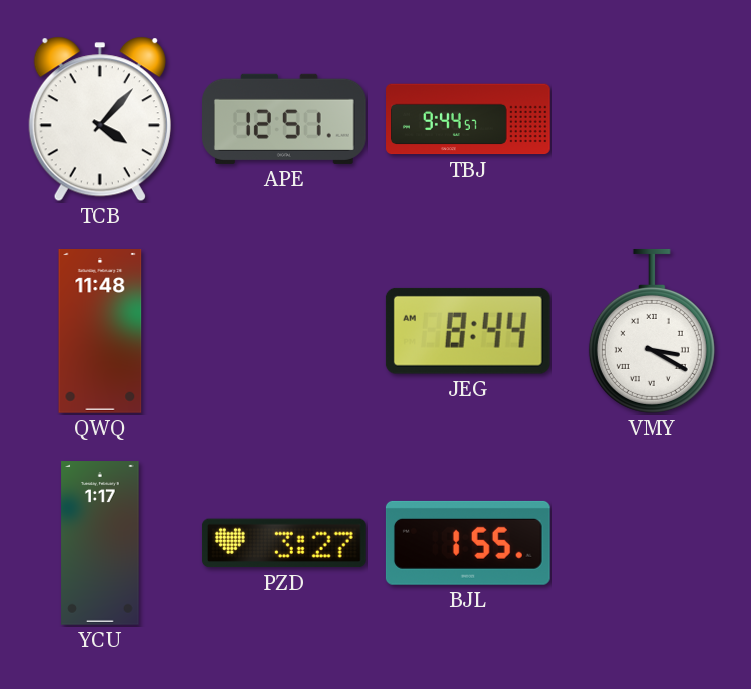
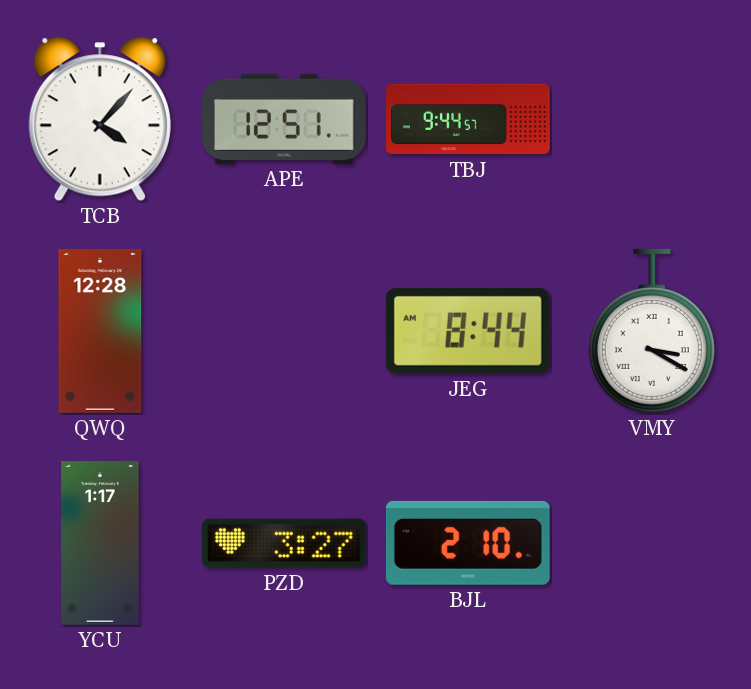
QWQ: 11:48 -> 12:28 (100, 332)
BJL: 1:55 -> 2:10 (468, 543)
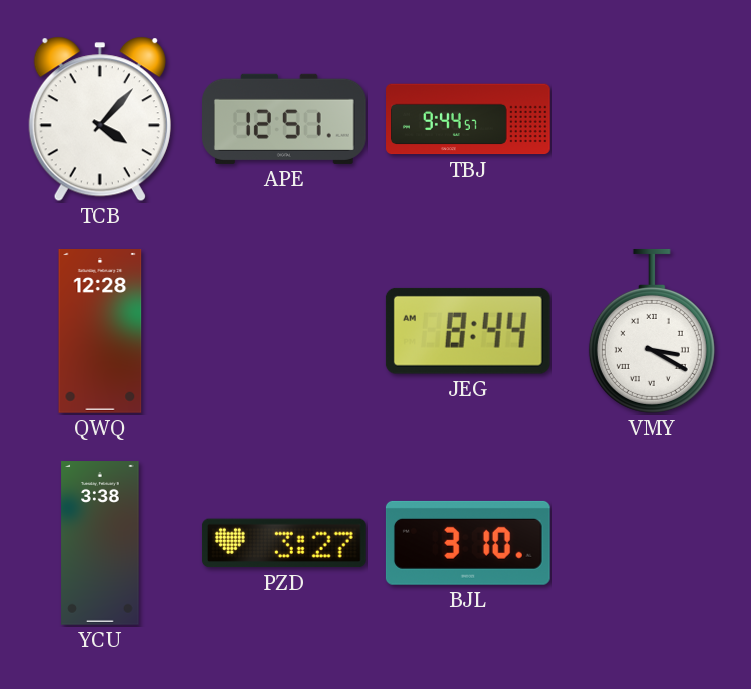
YCU: 1:17 -> 3:38 (100, 543)
BJL: 2:10 -> 3:10 (468, 543)
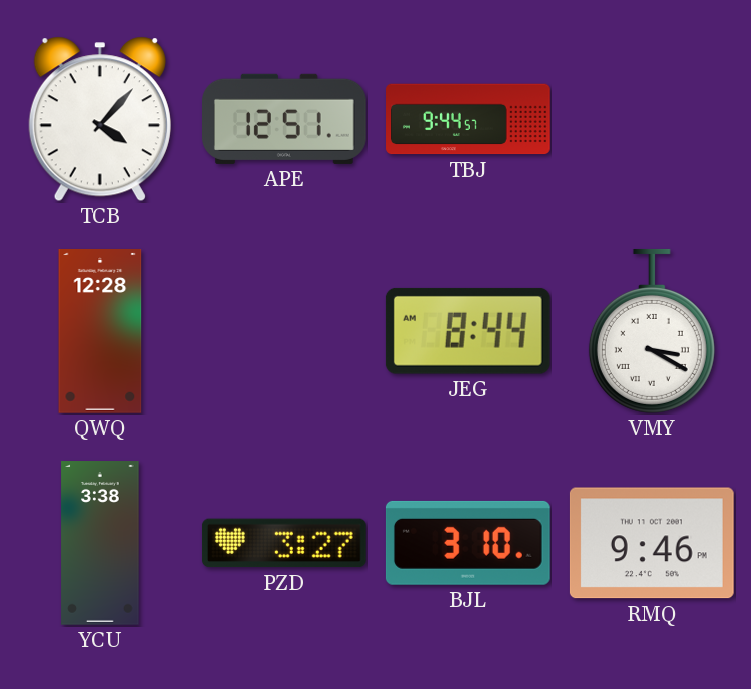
RMQ: none -> 9:46 (652, 543)
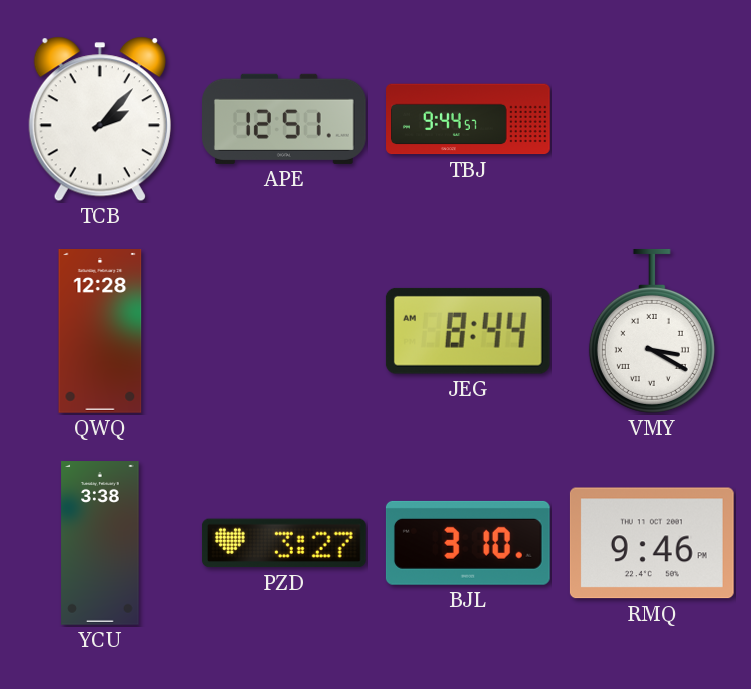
TCB: 4:07 -> 2:07 (100, 119)
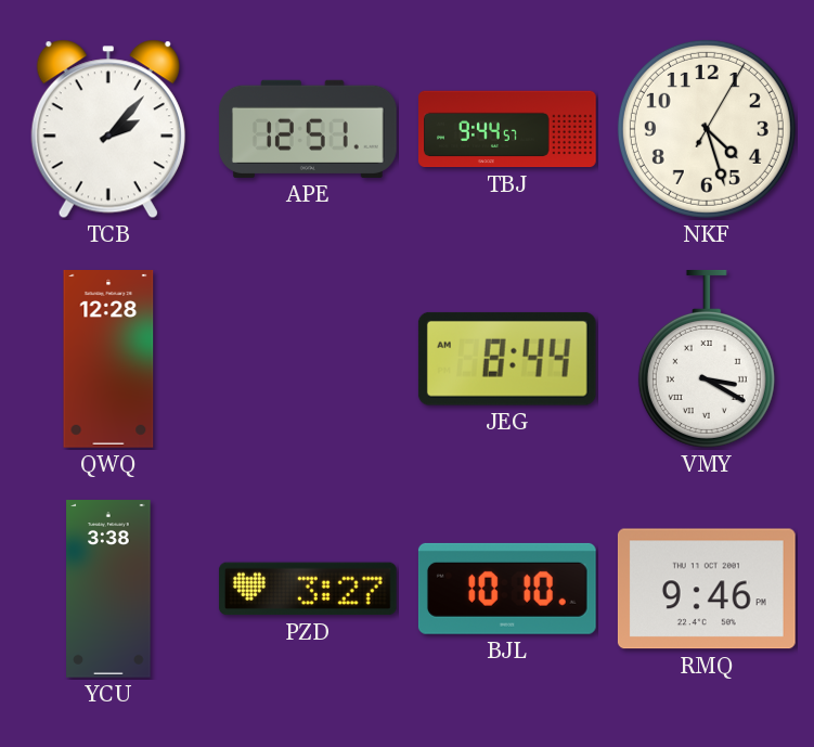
NKF: none -> 4:27 (707, 129)
BJL: 3:10 -> 10:10 (507, 589)
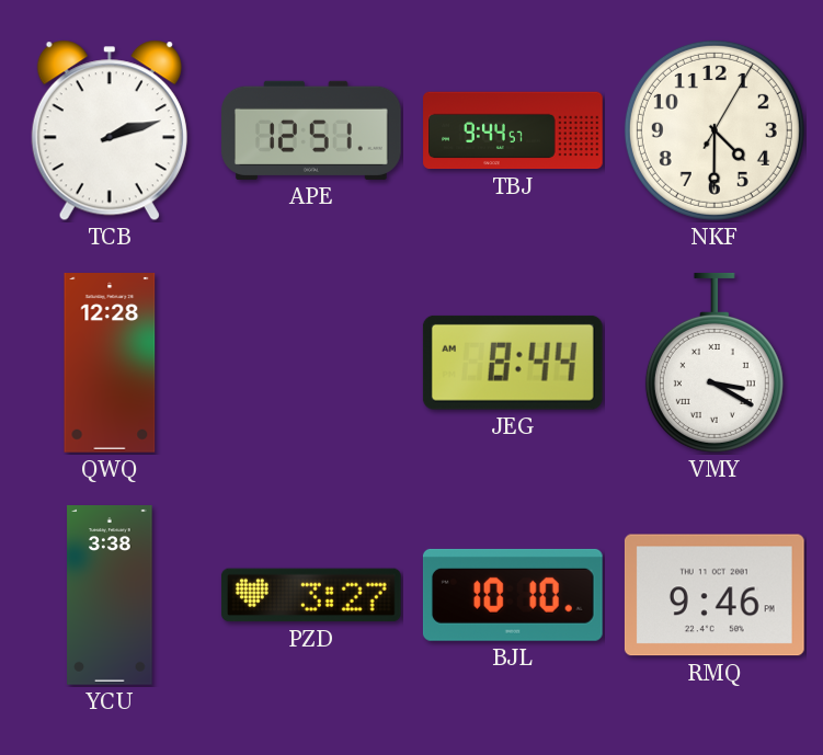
TCB: 2:07 -> 2:12 (110, 130)
NKF: 4:27 -> 4:30 (715, 130)
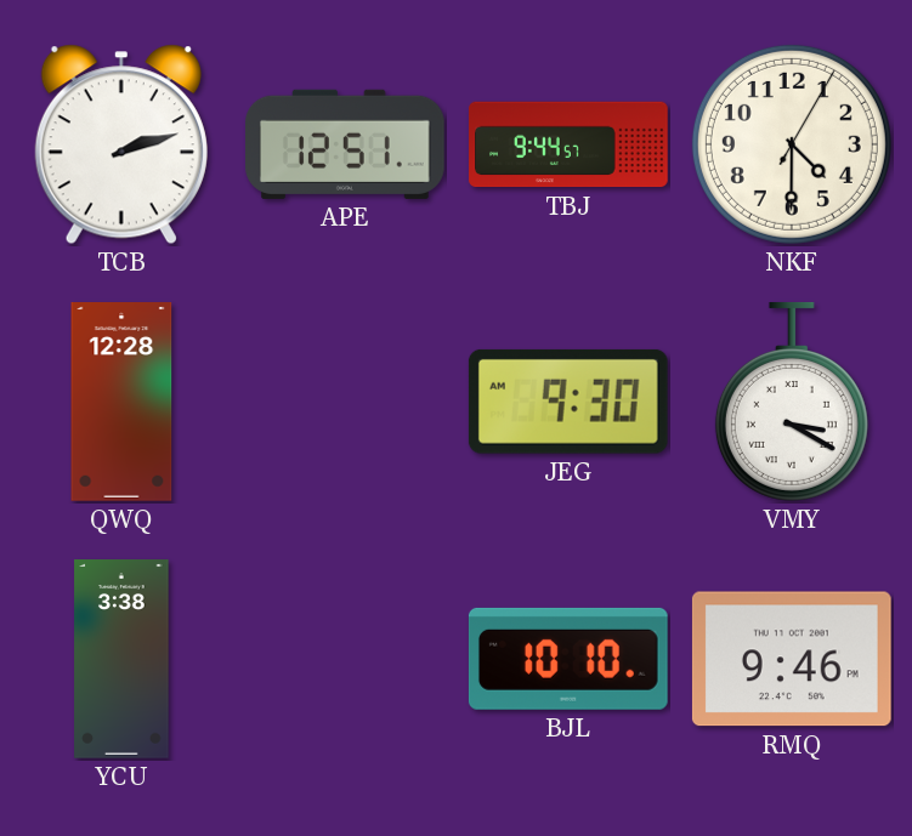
JEG: 8:44 -> 9:30 (568, 402)
PZD: 3:27 -> none (311, 595)
